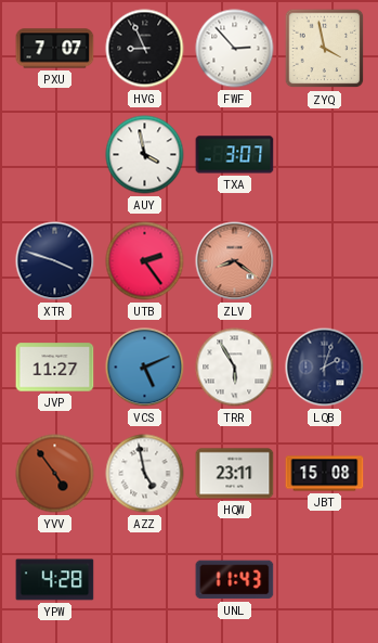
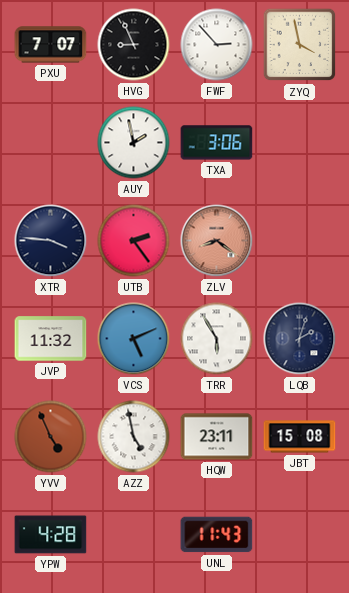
AUY: 3:58 -> 1:58 (134, 143)
TXA: 3:07 -> 3:06 (217, 143)
XTR: 3:48 -> 3:46 (51, 241)
JVP: 11:27 -> 11:32 (51, 339)
YVV: 4:54 -> 4:56 (51, 437)
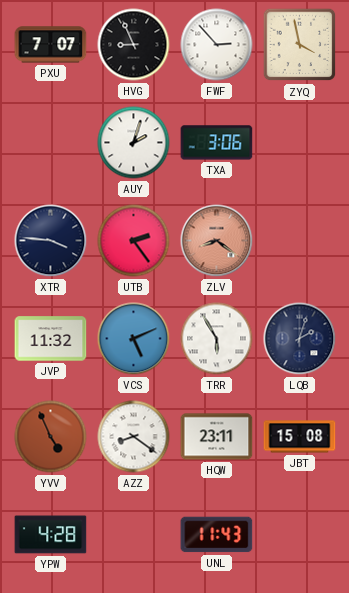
AUY: 1:58 -> 2:03 (134, 143)
AZZ: 4:58 -> 8:21 (134, 437)
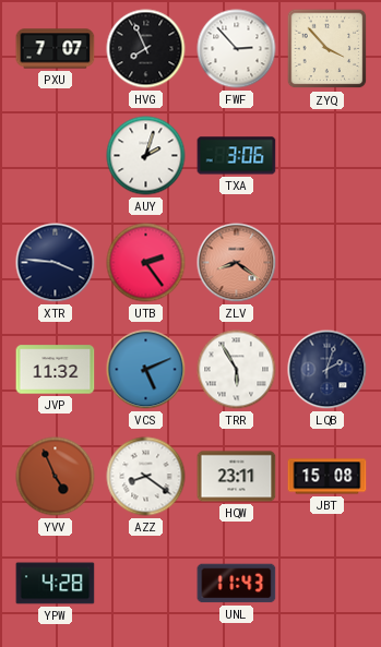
HVG: 8:56 -> 7:56 (146, 49)
ZYQ: 3:58 -> 3:53 (328, 49)
